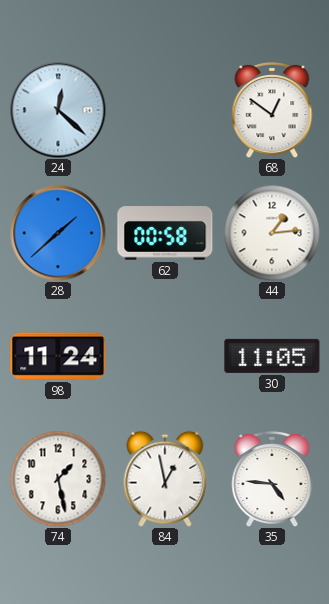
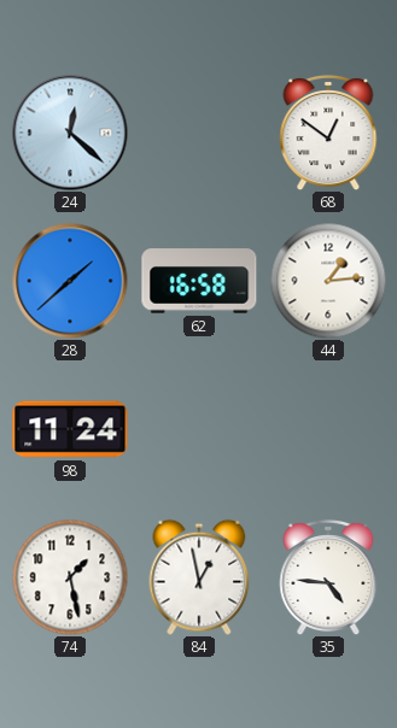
62: 00:58 -> 16:58 (199, 281)
30: 11:05 -> none (272, 356)
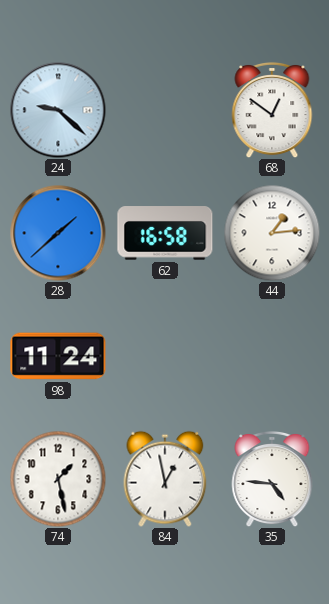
24: 12:22 -> 9:22 (58, 110)
